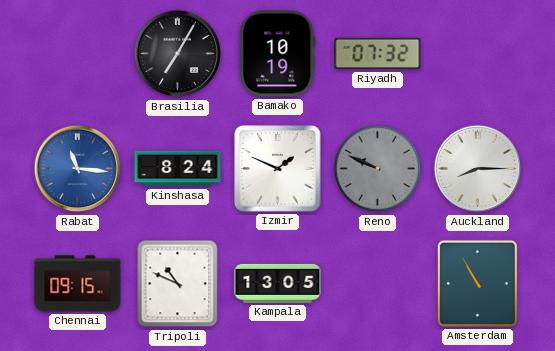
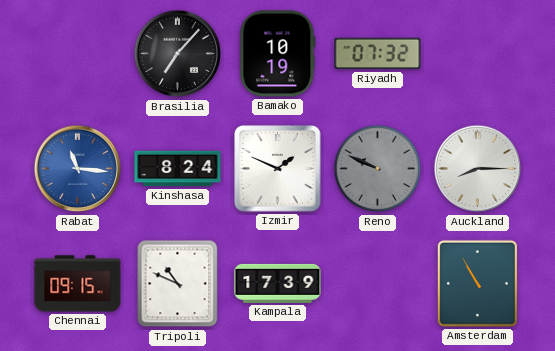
Brasilia: 7:05 -> 7:07 (178, 54)
Kampala: 13:05 -> 17:39 (278, 283)
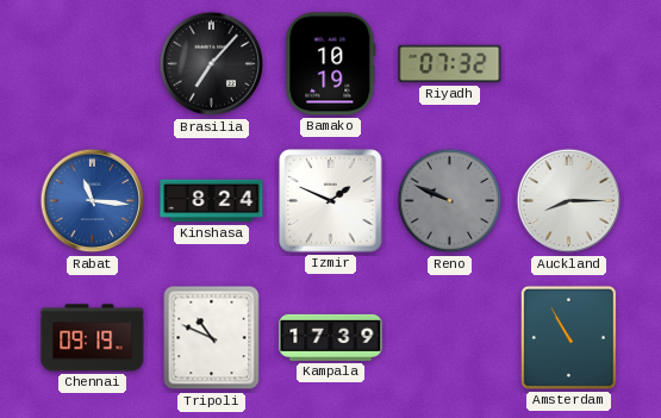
Chennai: 09:15 -> 09:19 (93, 338)
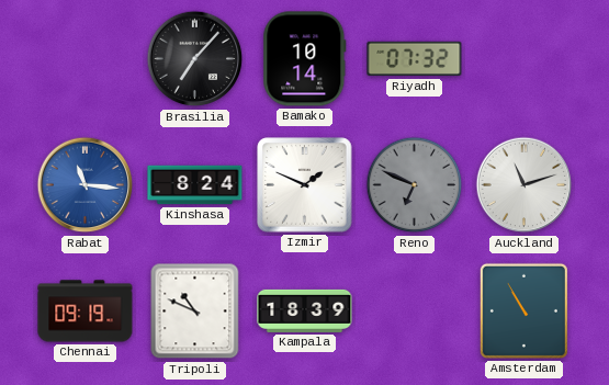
Bamako: 10:19 -> 10:14 (305, 59)
Reno: 9:49 -> 6:49 (415, 185)
Auckland: 8:15 -> 11:12 (525, 185)
Kampala: 17:39 -> 18:39 (305, 310)
